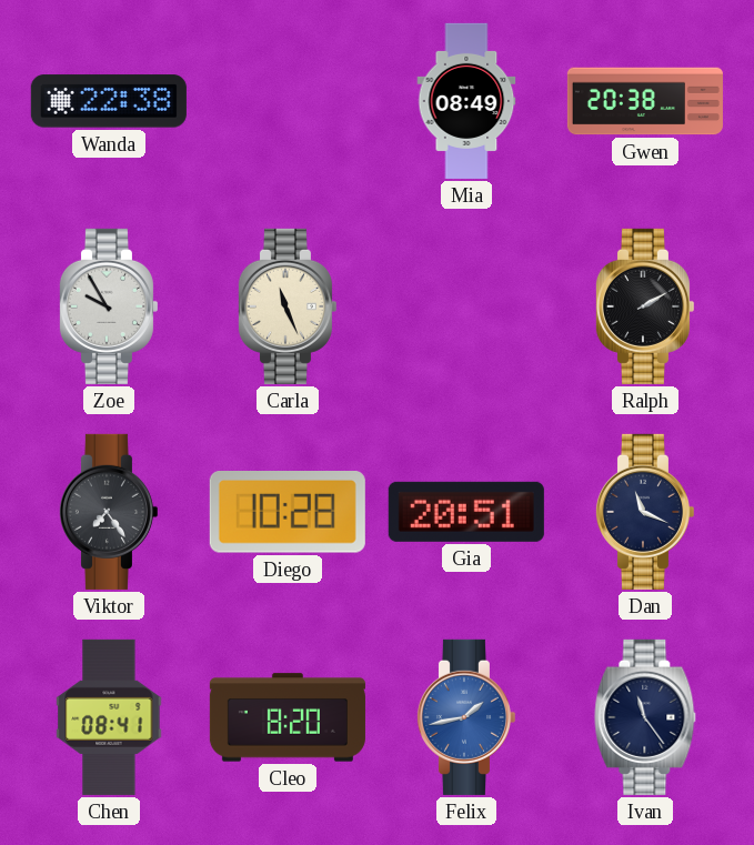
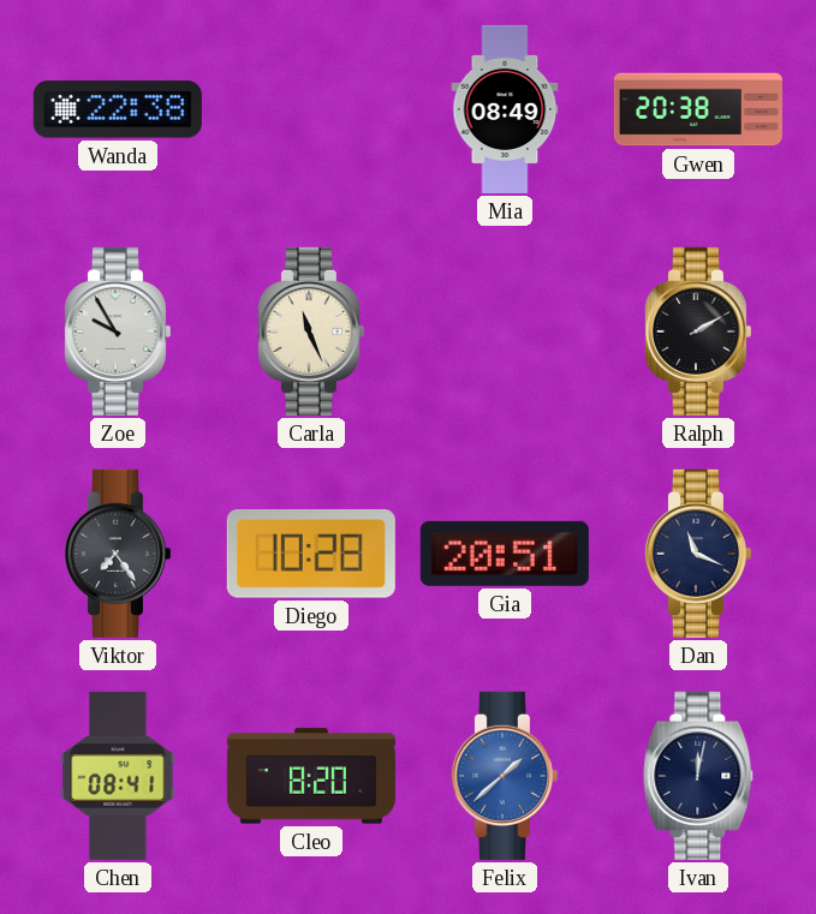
Felix: 1:43 -> 1:38 (504, 776)
Ivan: 11:24 -> 12:02 (698, 776)
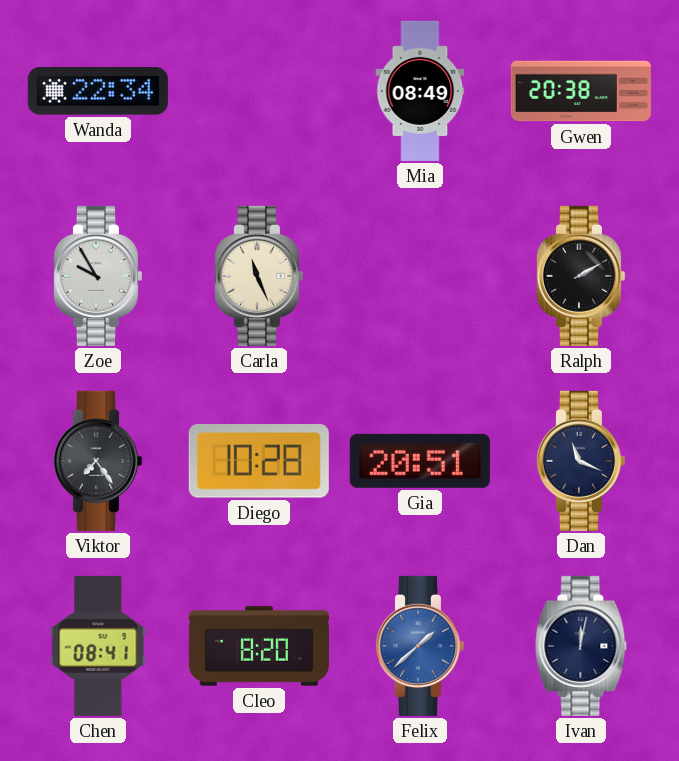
Wanda: 22:38 -> 22:34 (98, 91)
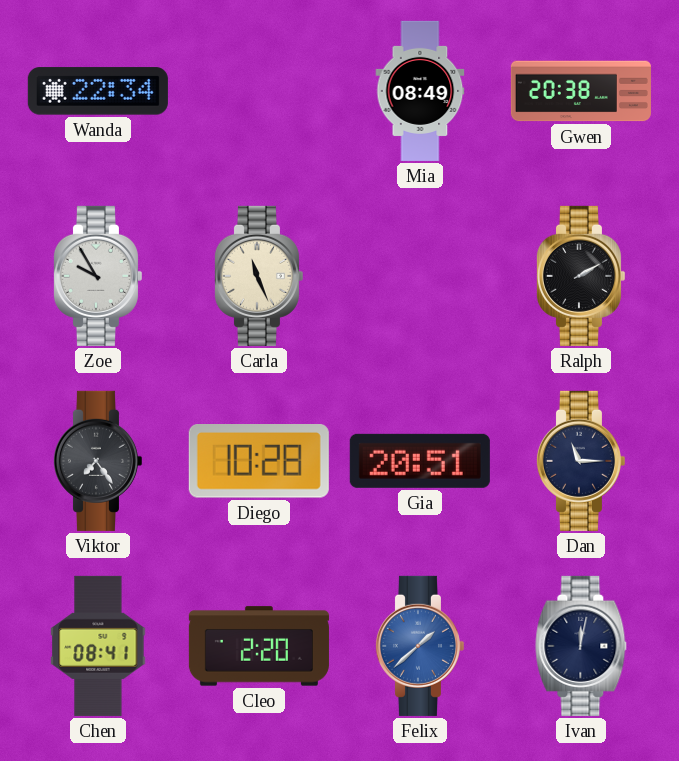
Dan: 11:19 -> 11:15 (580, 461)
Cleo: 8:20 -> 2:20 (259, 646)
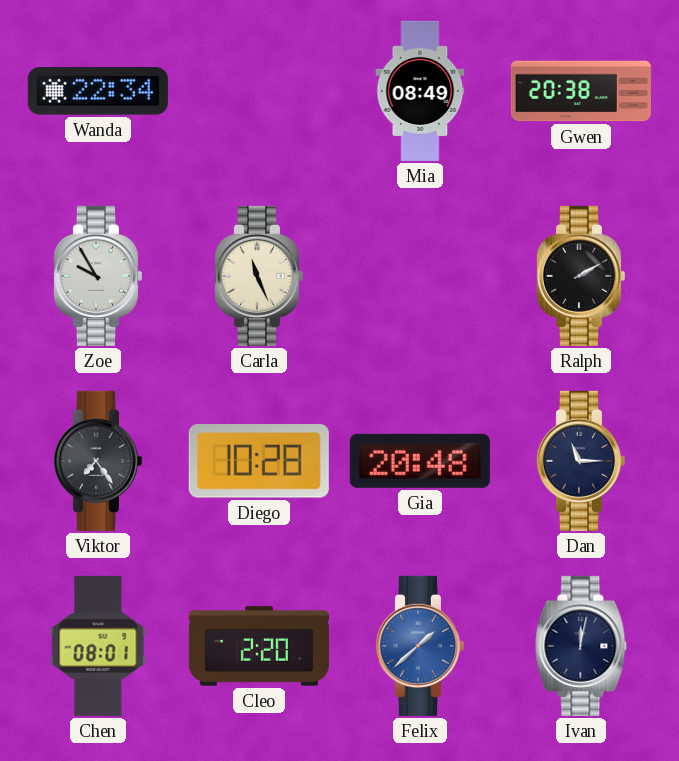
Gia: 20:51 -> 20:48 (420, 461)
Chen: 08:41 -> 08:01 (98, 646)
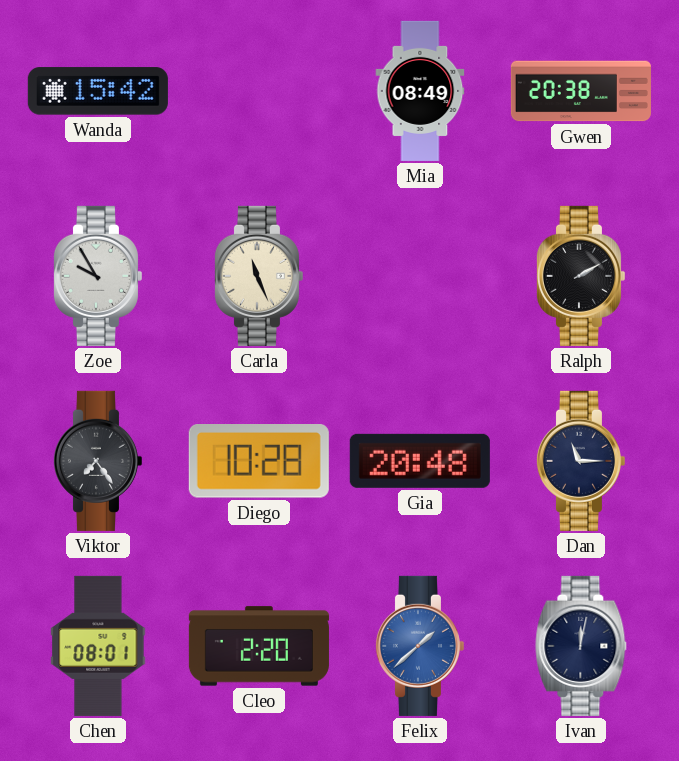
Wanda: 22:34 -> 15:42 (98, 91)
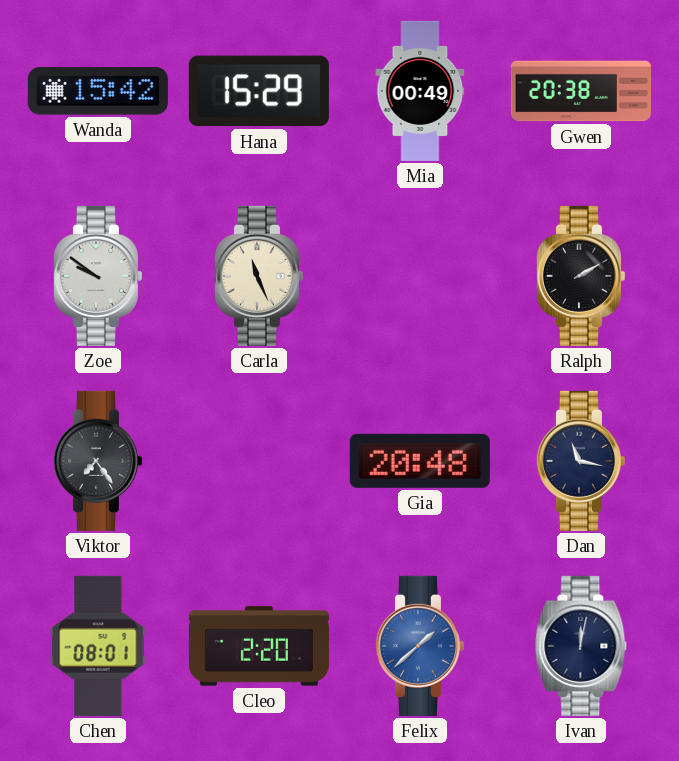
Hana: none -> 15:29 (259, 91)
Mia: 08:49 -> 00:49 (420, 91)
Zoe: 9:55 -> 9:51 (97, 276)
Diego: 10:28 -> none (259, 462)
Dan: 11:15 -> 11:17 (580, 461)
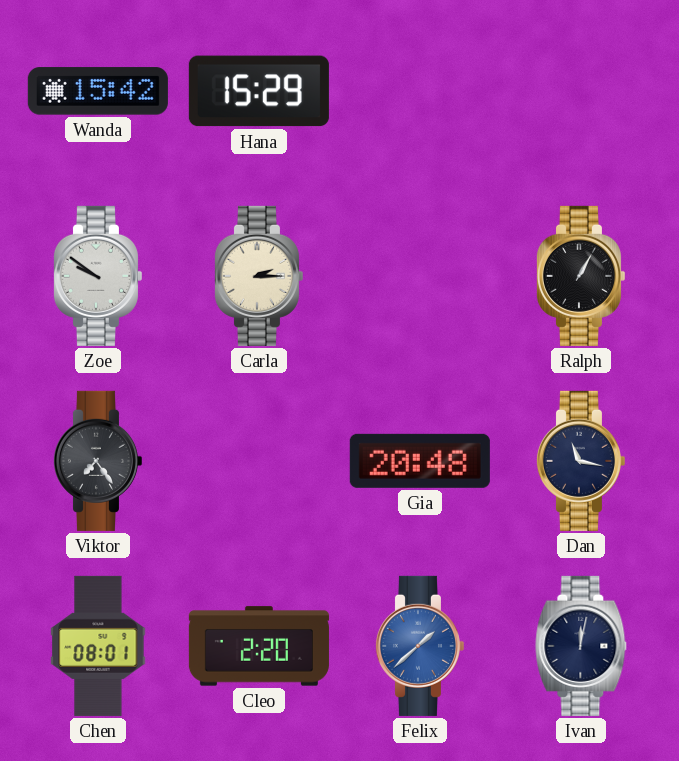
Mia: 00:49 -> none (420, 91)
Gwen: 20:38 -> none (581, 91)
Carla: 11:26 -> 2:15 (258, 276)
Ralph: 2:10 -> 1:05 (580, 276)
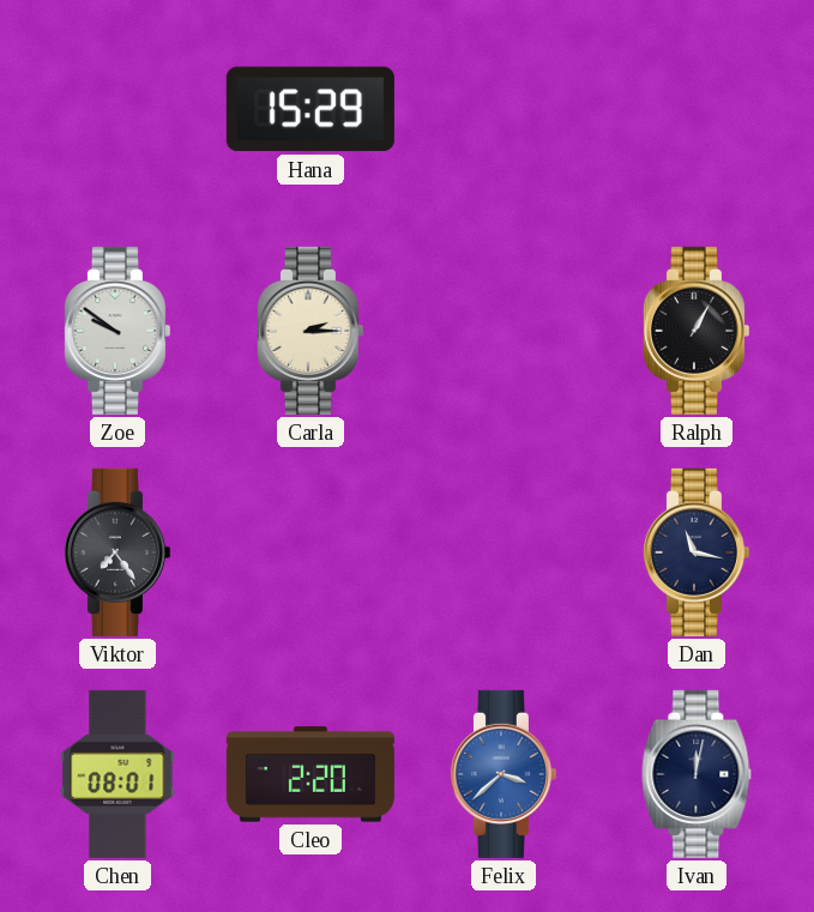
Wanda: 15:42 -> none (98, 91)
Gia: 20:48 -> none (420, 461)
Felix: 1:38 -> 3:38 (502, 774)
